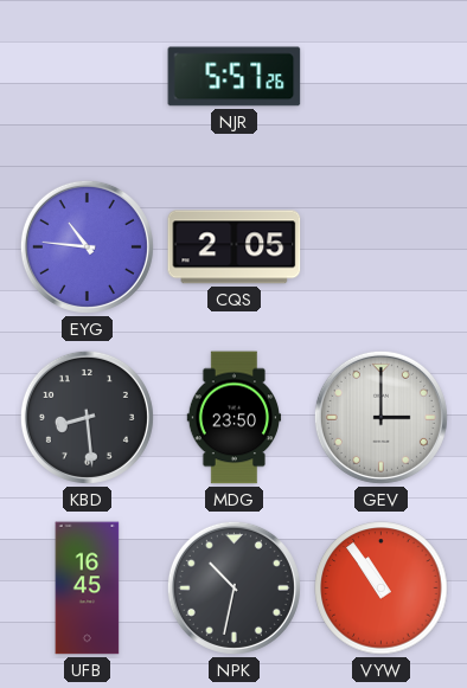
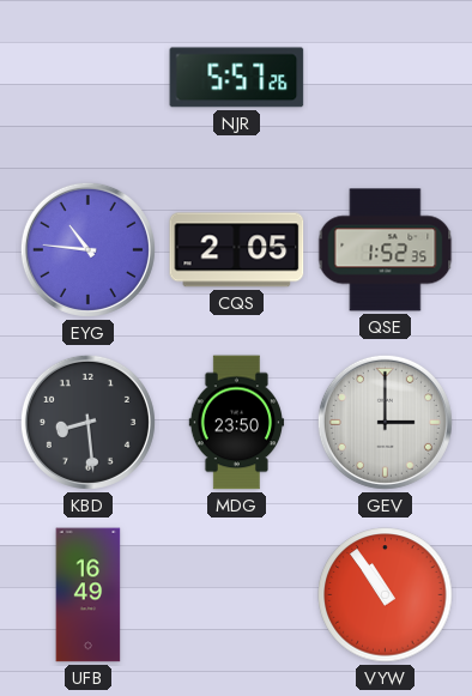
QSE: none -> 1:52 (386, 250)
UFB: 16:45 -> 16:49 (89, 595)
NPK: 10:32 -> none (233, 587)
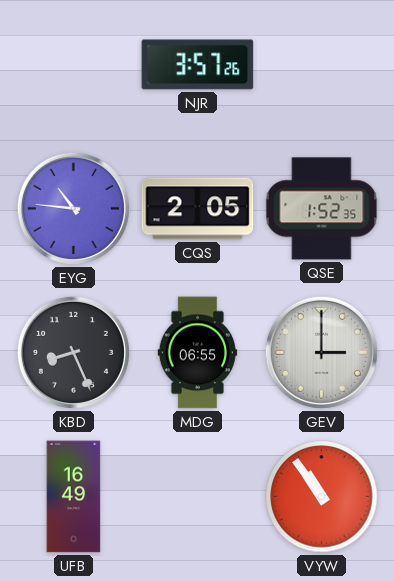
NJR: 5:57 -> 3:57 (198, 65)
KBD: 8:29 -> 8:26 (73, 352)
MDG: 23:50 -> 06:55 (198, 353)
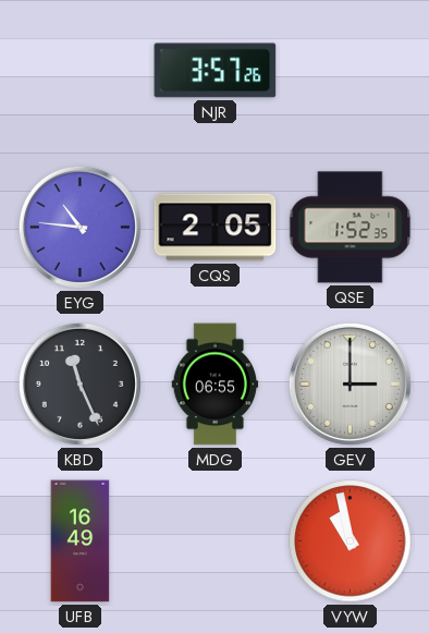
KBD: 8:26 -> 11:26 (79, 384)
VYW: 10:54 -> 10:58 (351, 541)
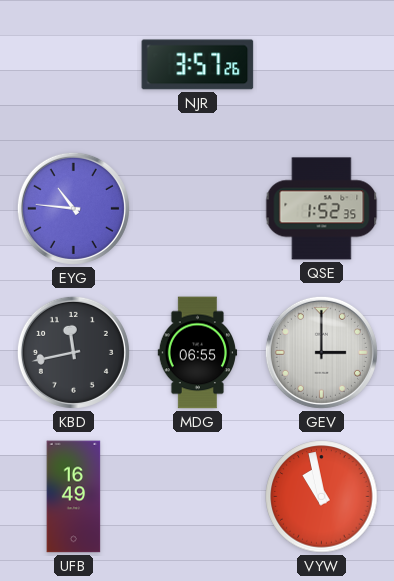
CQS: 2:05 -> none (216, 228)
KBD: 11:26 -> 11:43 (73, 352)
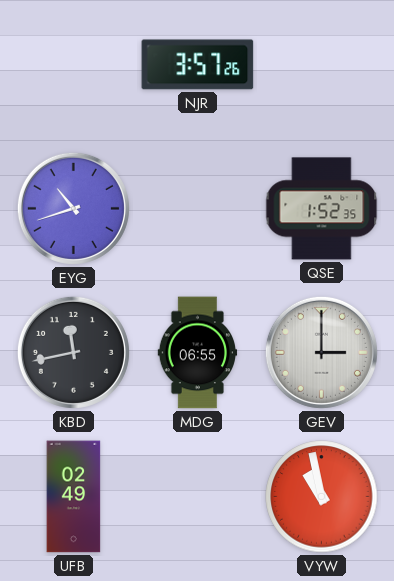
EYG: 10:46 -> 10:42 (73, 208)
UFB: 16:49 -> 02:49 (74, 497)
